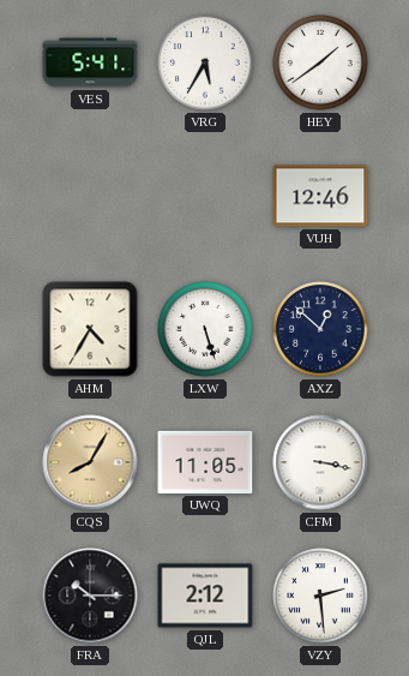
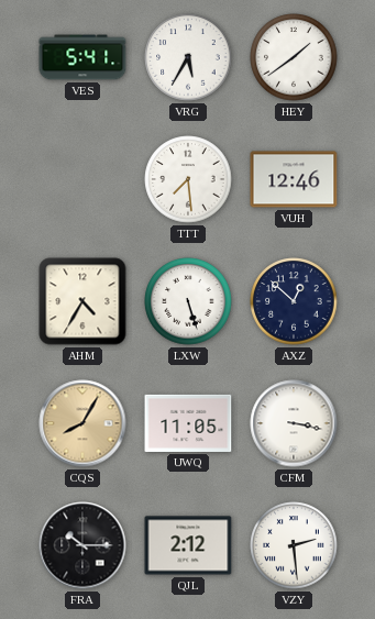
TTT: none -> 7:29 (188, 179)
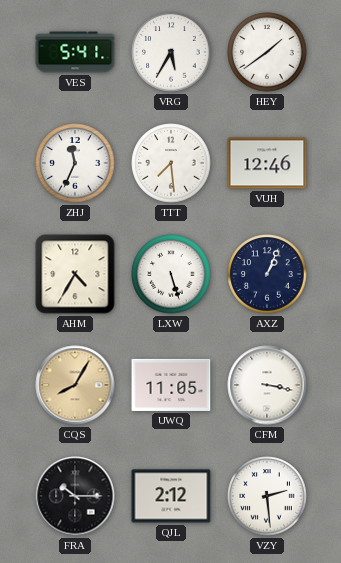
ZHJ: none -> 11:34 (75, 163)
AXZ: 12:52 -> 1:04 (267, 274)
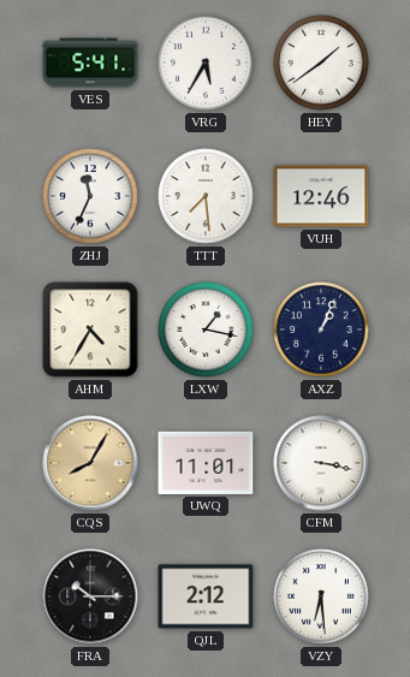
LXW: 5:27 -> 1:17 (206, 329)
UWQ: 11:05 -> 11:01 (206, 463)
VZY: 2:29 -> 6:29 (321, 596)
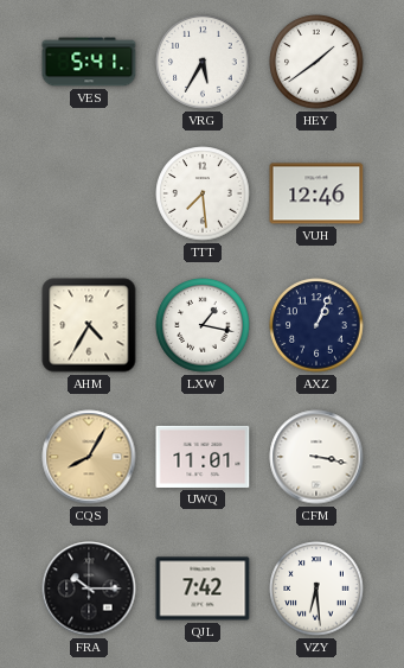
ZHJ: 11:34 -> none (90, 196)
QJL: 2:12 -> 7:42 (203, 589)
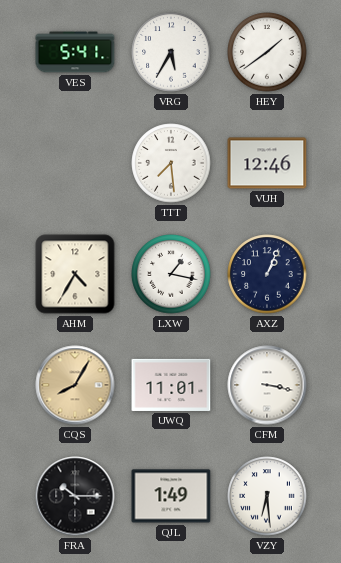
QJL: 7:42 -> 1:49 (171, 496)
